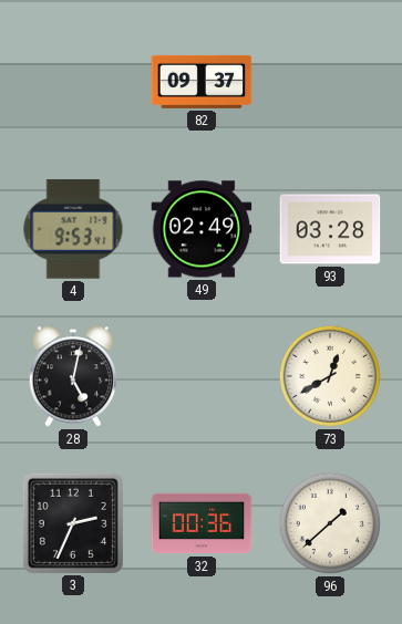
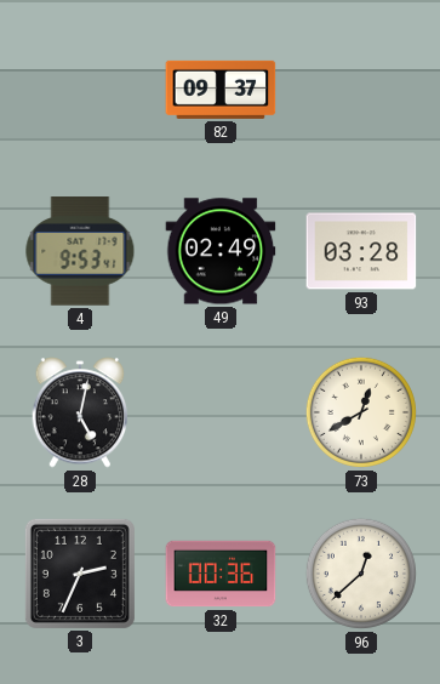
96: 1:38 -> 12:38 (361, 574)
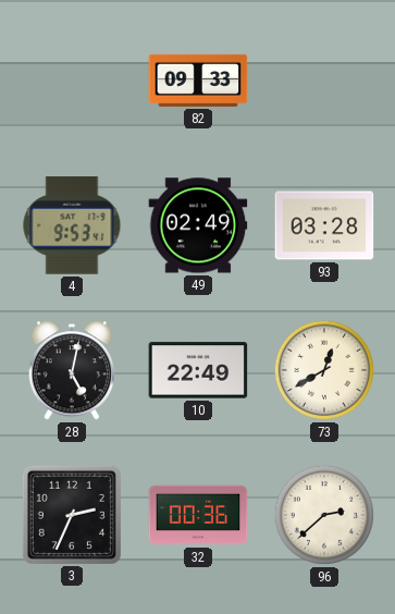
82: 09:37 -> 09:33 (198, 81)
10: none -> 22:49 (198, 370)
96: 12:38 -> 2:38 (324, 515)
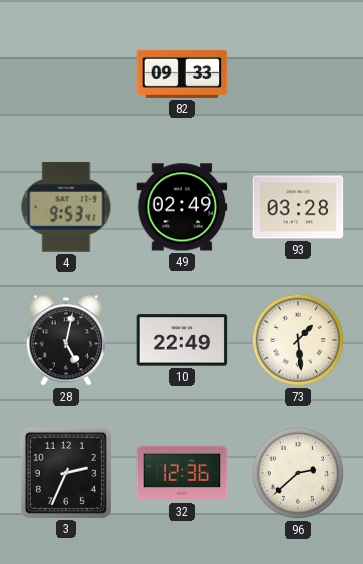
73: 12:40 -> 1:29 (298, 340)
32: 00:36 -> 12:36 (182, 473)
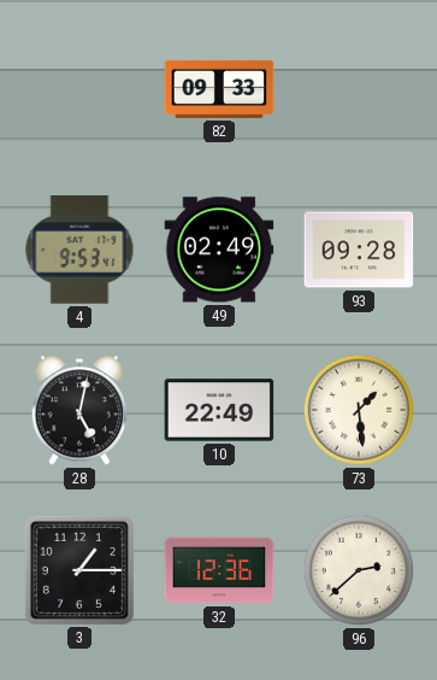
93: 03:28 -> 09:28 (359, 250)
3: 2:34 -> 1:15 (79, 570)
